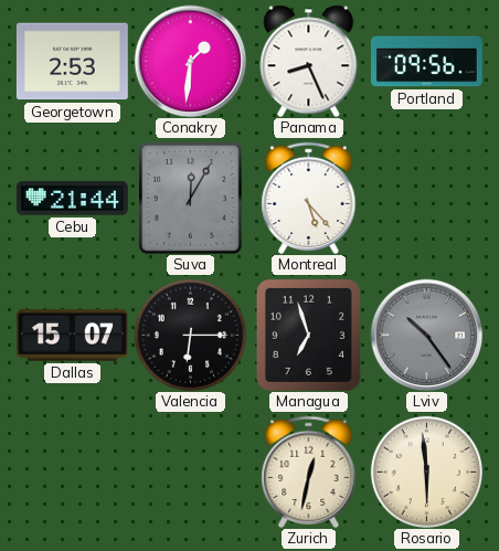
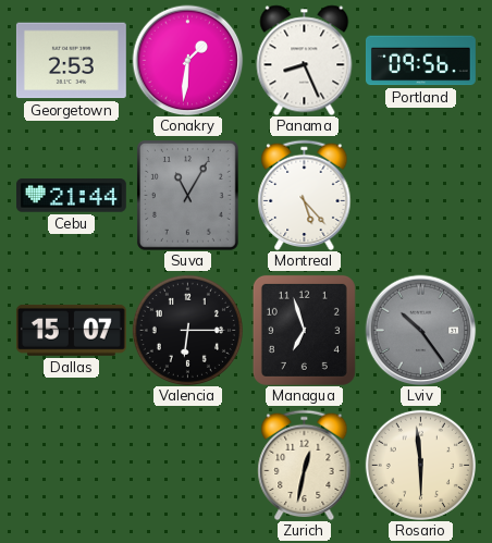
Suva: 12:05 -> 11:05 (187, 196)
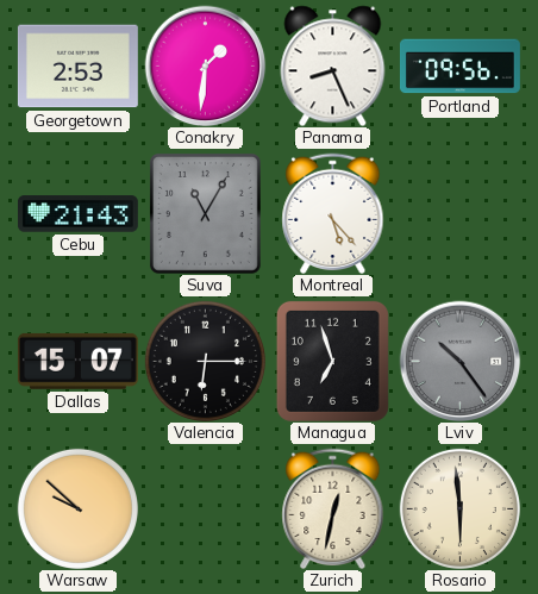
Cebu: 21:44 -> 21:43 (77, 214)
Warsaw: none -> 9:52 (77, 508)
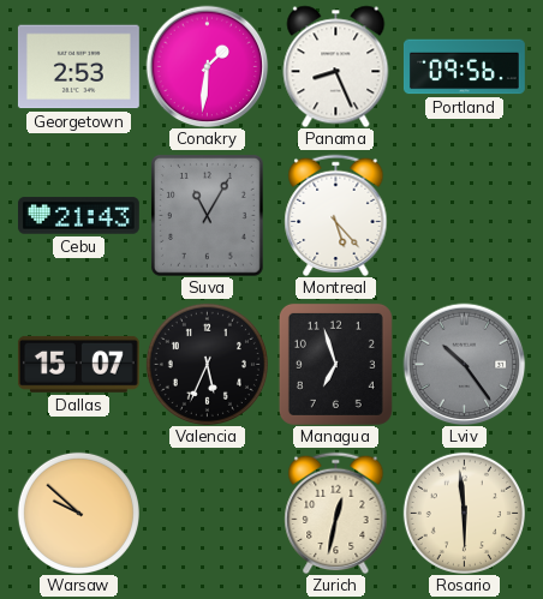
Valencia: 6:15 -> 5:34 (207, 364)
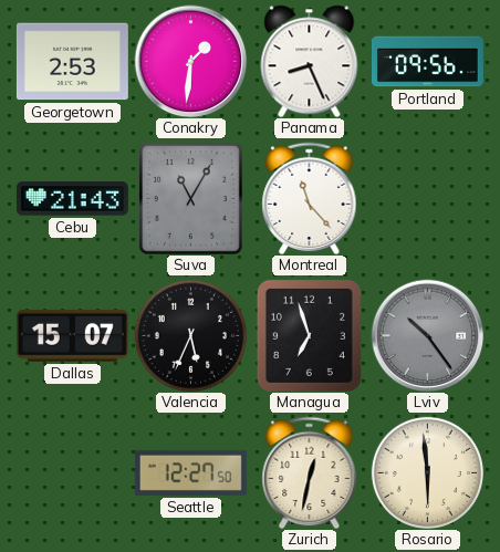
Montreal: 5:23 -> 11:23 (310, 198)
Warsaw: 9:52 -> none (78, 513)
Seattle: none -> 12:27 (190, 472)
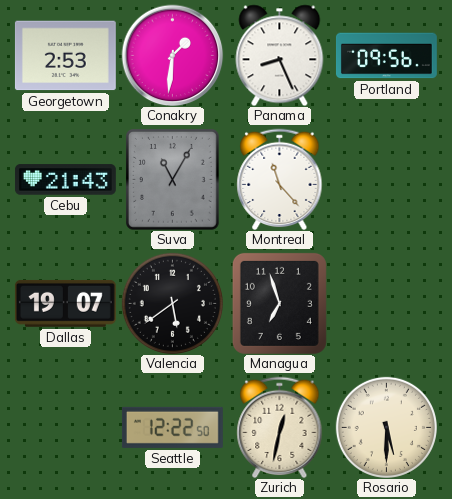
Dallas: 15:07 -> 19:07 (65, 303)
Valencia: 5:34 -> 5:39 (172, 303)
Lviv: 10:24 -> none (427, 335)
Seattle: 12:27 -> 12:22 (172, 427)
Rosario: 5:59 -> 5:30 (386, 427)
